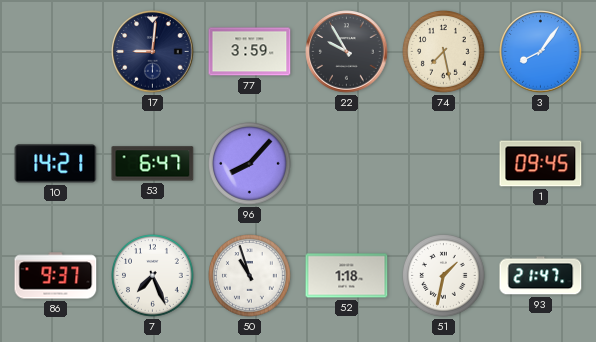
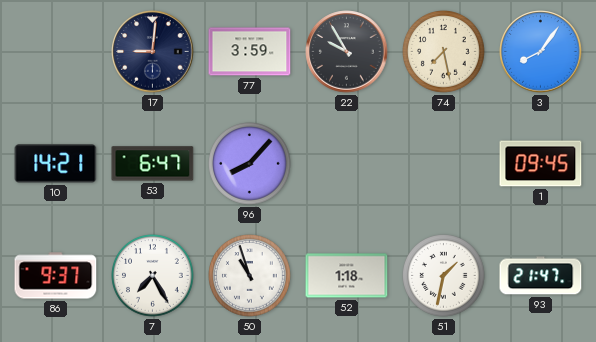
7: 7:26 -> 7:25 (153, 276)
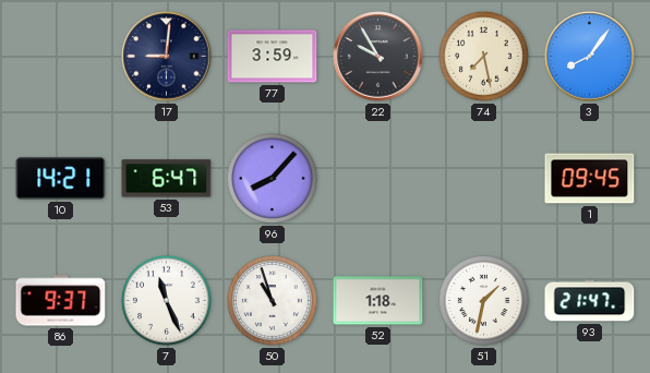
7: 7:25 -> 11:26 (167, 301)
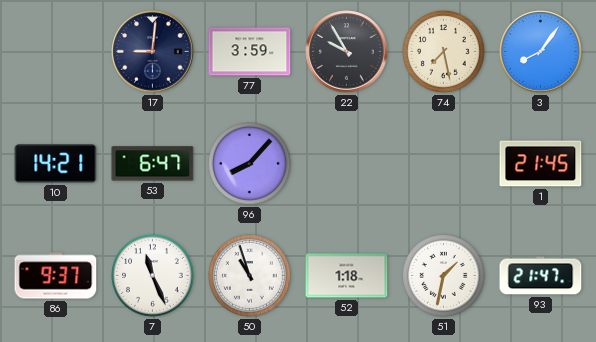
1: 09:45 -> 21:45 (541, 164)
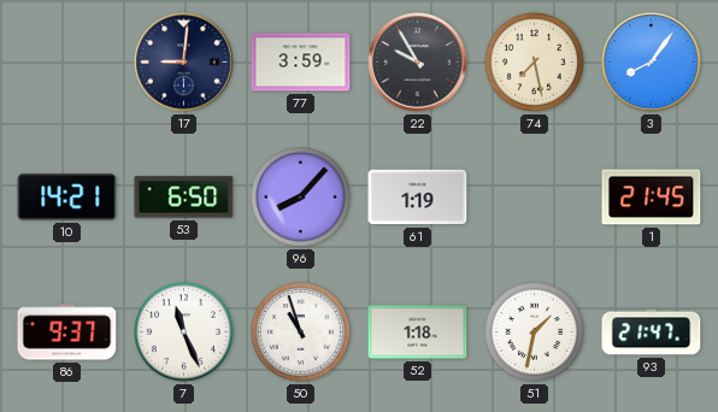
53: 6:47 -> 6:50 (184, 198)
61: none -> 1:19 (418, 198)
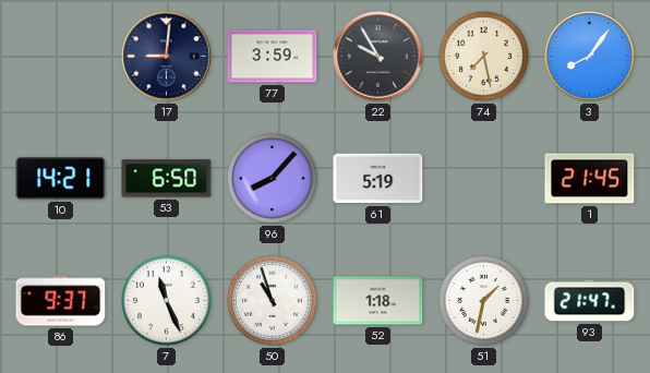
61: 1:19 -> 5:19 (378, 179)
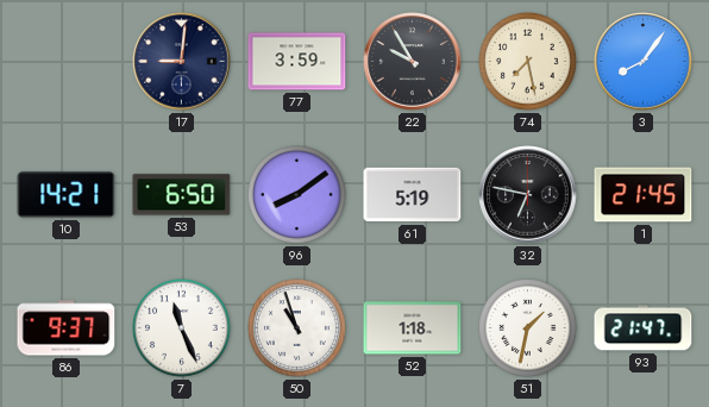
96: 8:07 -> 8:09 (297, 195)
32: none -> 6:47 (528, 195)
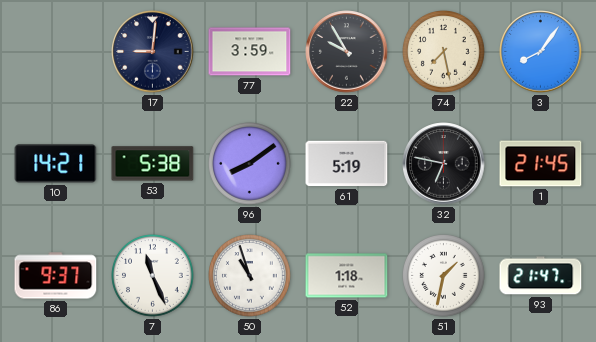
53: 6:50 -> 5:38 (153, 164)
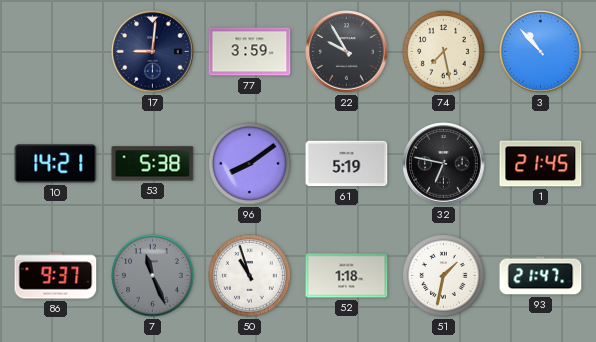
3: 8:06 -> 10:53 (541, 52)
7 dial: white -> grey (153, 276)
